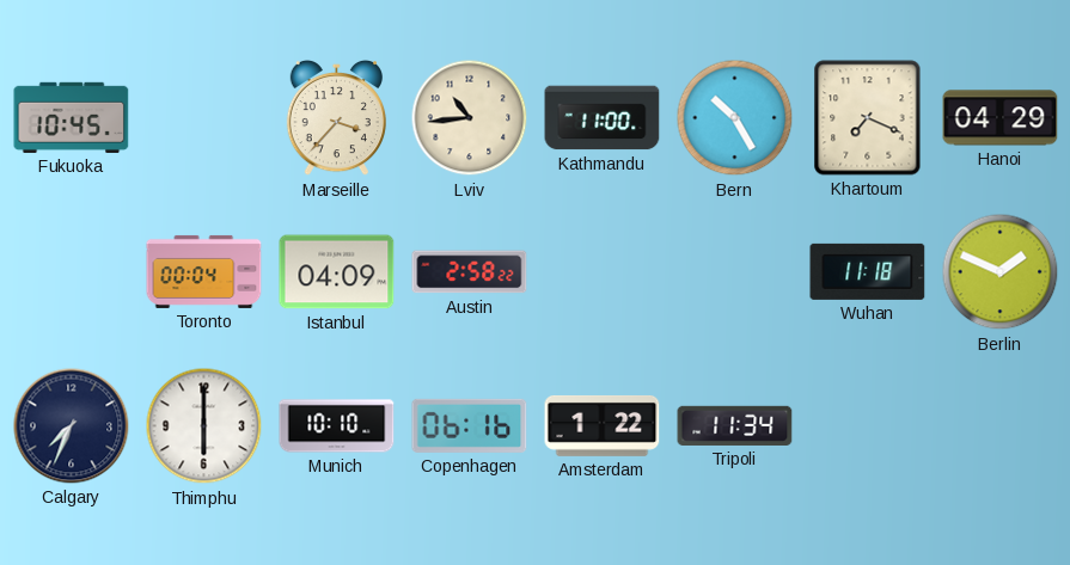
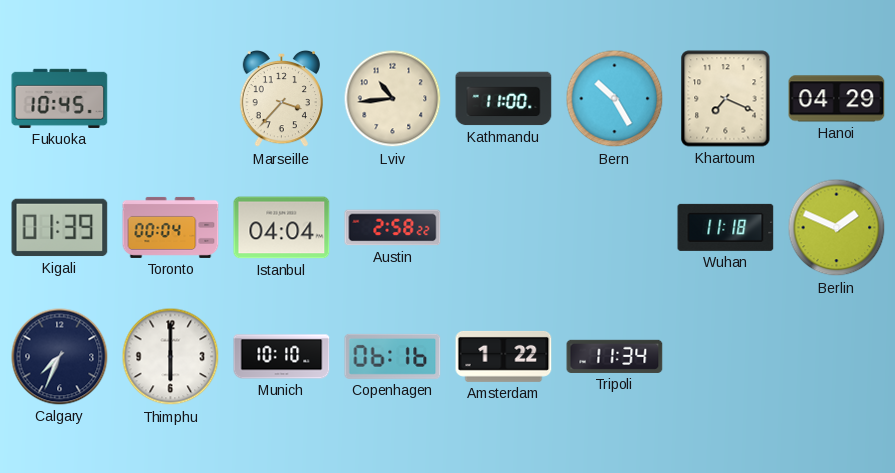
Kigali: none -> 01:39 (60, 228)
Istanbul: 04:09 -> 04:04 (282, 228)
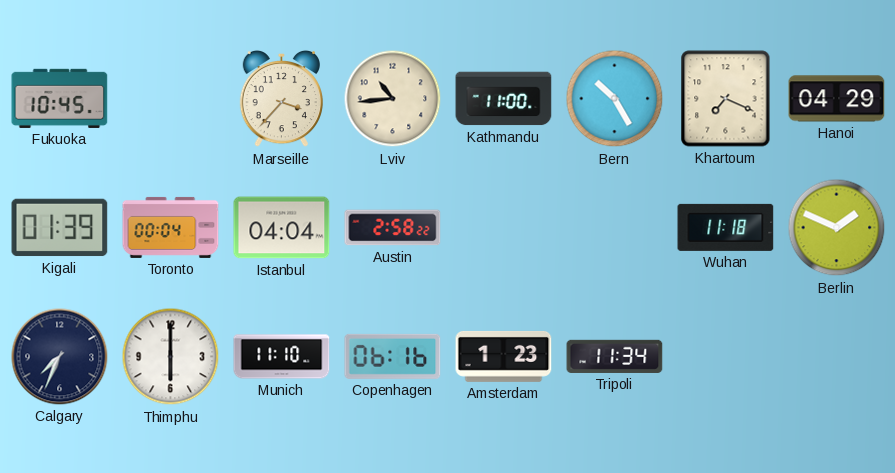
Munich: 10:10 -> 11:10 (282, 357)
Amsterdam: 1:22 -> 1:23 (504, 356)
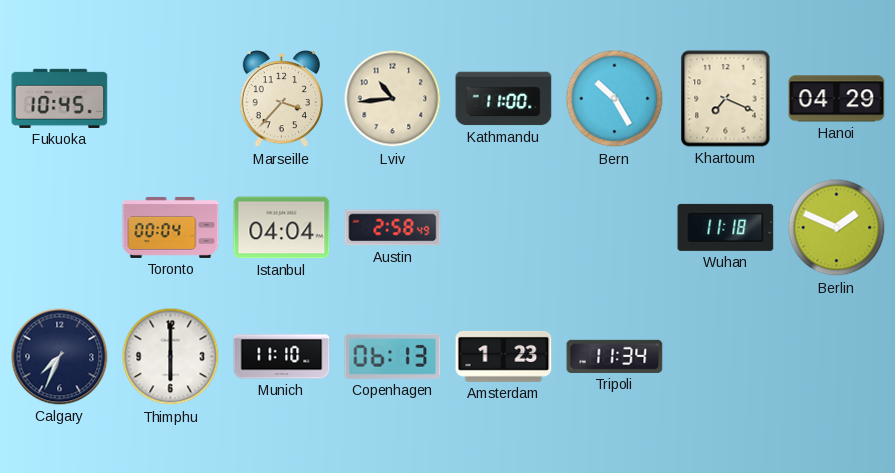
Kigali: 01:39 -> none (60, 228)
Austin: 2:58:22 -> 2:58:49 (393, 228)
Copenhagen: 06:16 -> 06:13 (393, 356)
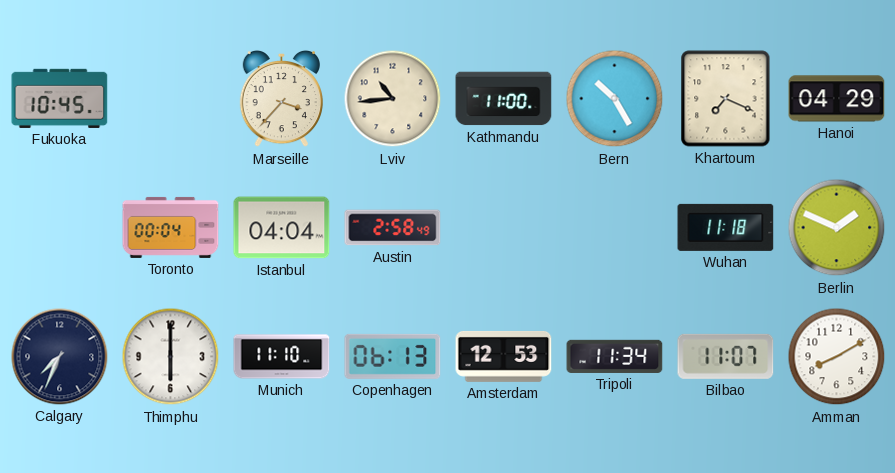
Amsterdam: 1:23 -> 12:53 (504, 356)
Bilbao: none -> 11:07 (726, 356)
Amman: none -> 8:10 (837, 357)
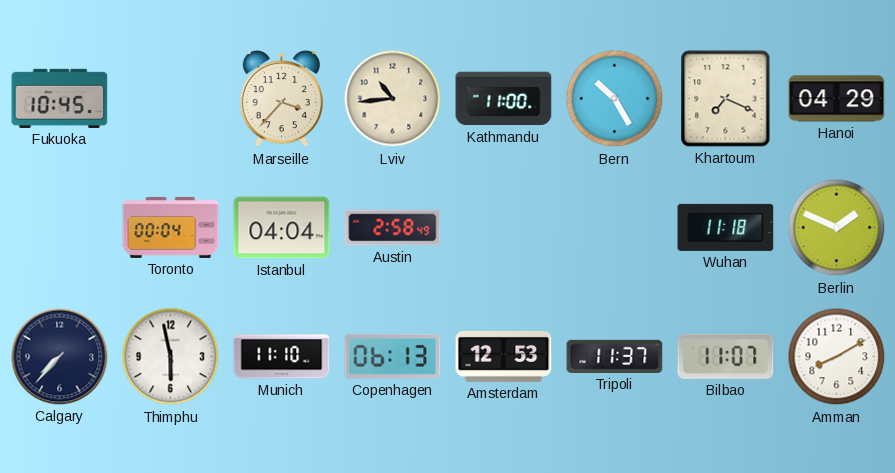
Calgary: 7:34 -> 7:37 (60, 357)
Thimphu: 6:00 -> 5:58 (171, 357)
Tripoli: 11:34 -> 11:37 (615, 356)
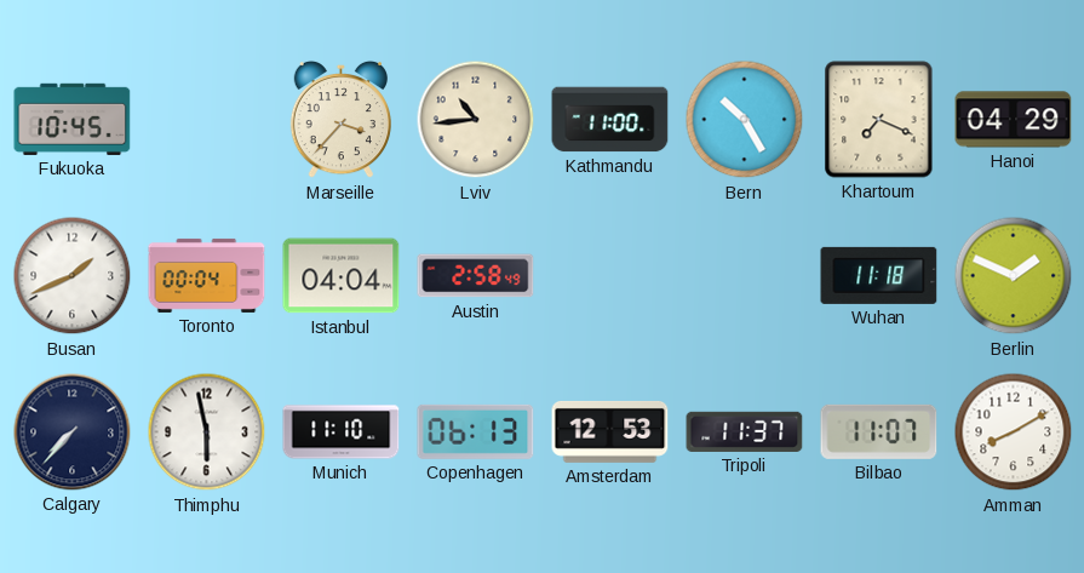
Busan: none -> 1:41 (73, 276)
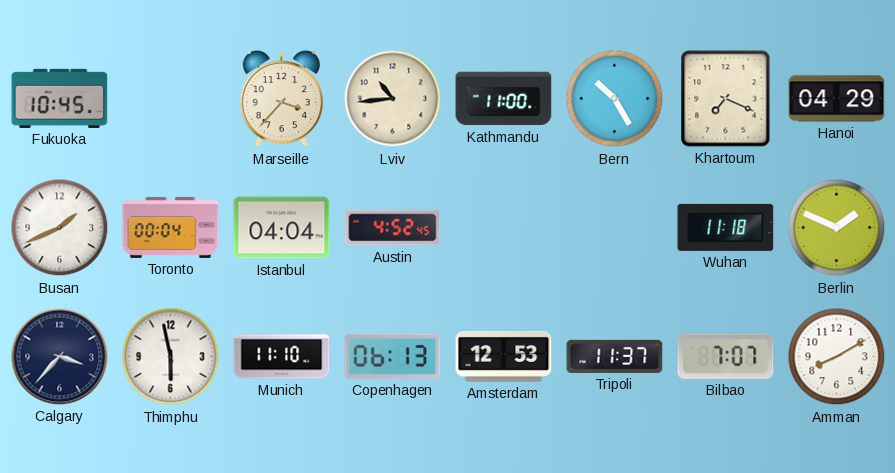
Austin: 2:58 -> 4:52 (393, 228)
Calgary: 7:37 -> 3:37 (60, 357)
Bilbao: 11:07 -> 7:07 (726, 356)
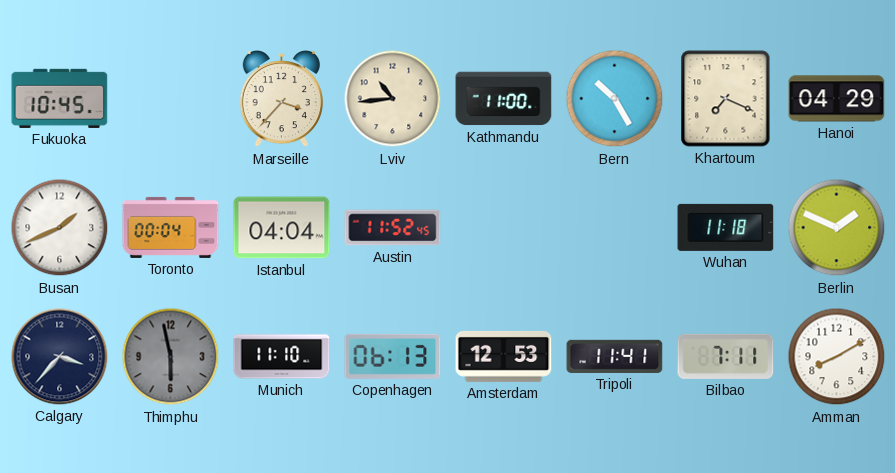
Austin: 4:52 -> 11:52 (393, 228)
Thimphu dial: white -> grey (171, 357)
Tripoli: 11:37 -> 11:41 (615, 356)
Bilbao: 7:07 -> 7:11 (726, 356)
